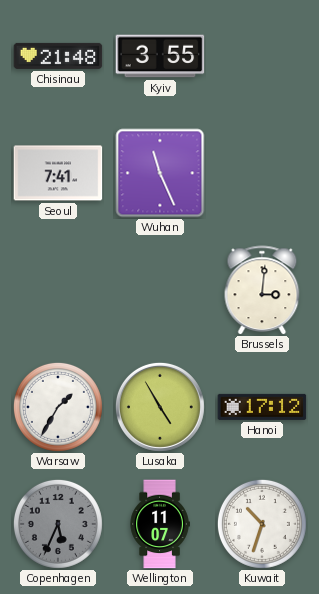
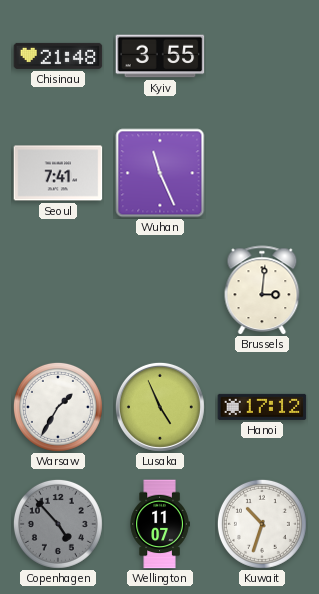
Lusaka: 4:55 -> 4:56 (160, 407)
Copenhagen: 5:34 -> 4:53 (58, 524)
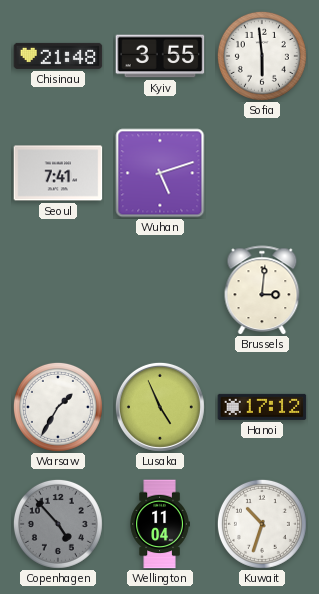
Sofia: none -> 5:59 (262, 56)
Wuhan: 11:26 -> 5:12 (160, 173)
Wellington: 11:07 -> 11:04 (160, 524)
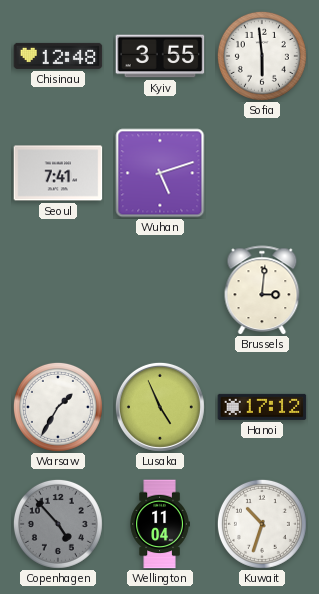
Chisinau: 21:48 -> 12:48 (58, 56)
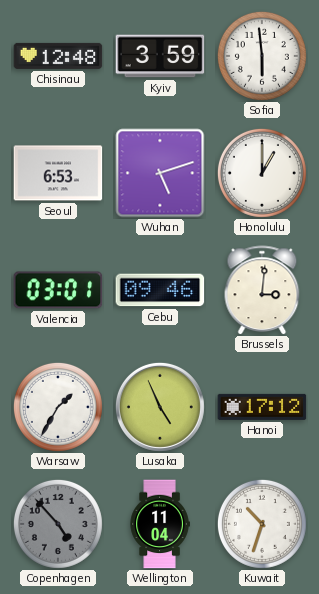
Kyiv: 3:55 -> 3:59 (160, 56)
Seoul: 7:41 -> 6:53 (58, 173)
Honolulu: none -> 1:00 (262, 173)
Valencia: none -> 03:01 (58, 290)
Cebu: none -> 09:46 (160, 290)
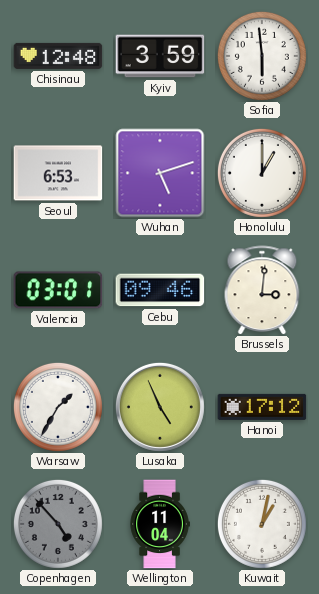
Kuwait: 10:33 -> 1:02 (262, 524)
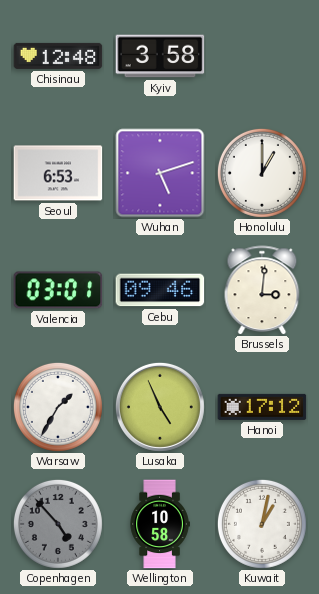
Kyiv: 3:59 -> 3:58 (160, 56)
Sofia: 5:59 -> none (262, 56)
Wellington: 11:04 -> 10:58 (160, 524)
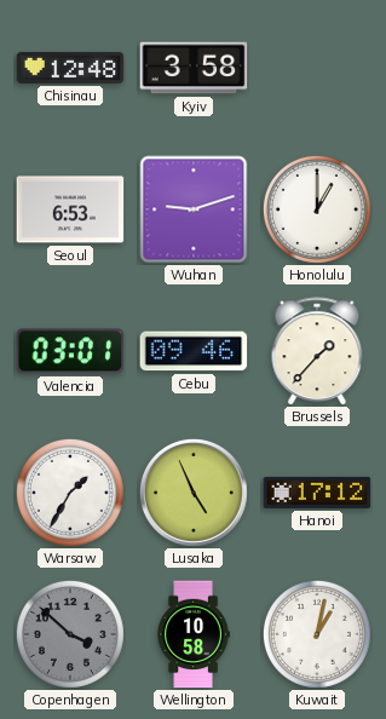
Wuhan: 5:12 -> 9:12 (194, 209)
Brussels: 3:01 -> 1:37 (317, 351)
Copenhagen: 4:53 -> 3:52 (70, 634)
